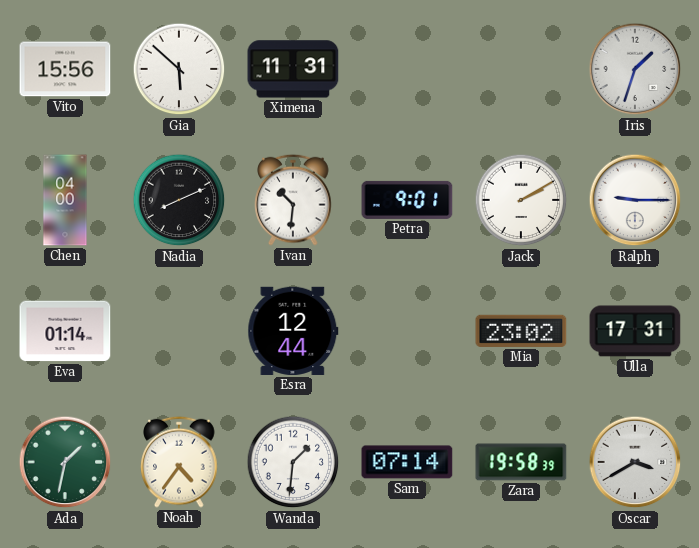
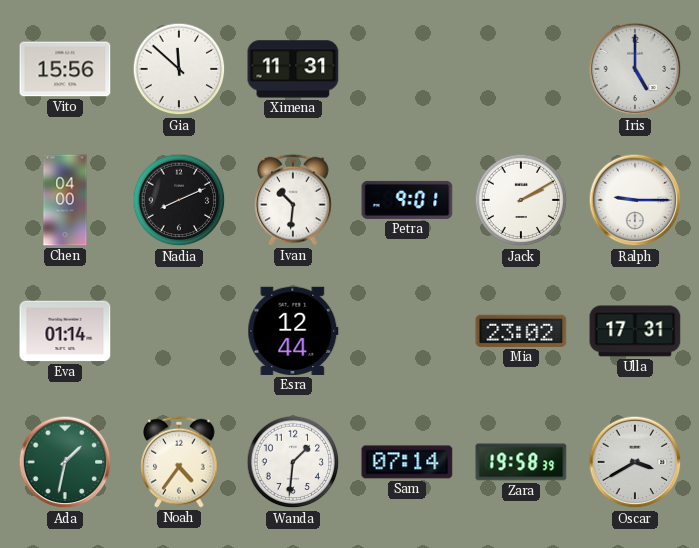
Gia: 5:52 -> 11:52 (179, 69)
Iris: 1:33 -> 5:00 (635, 69)
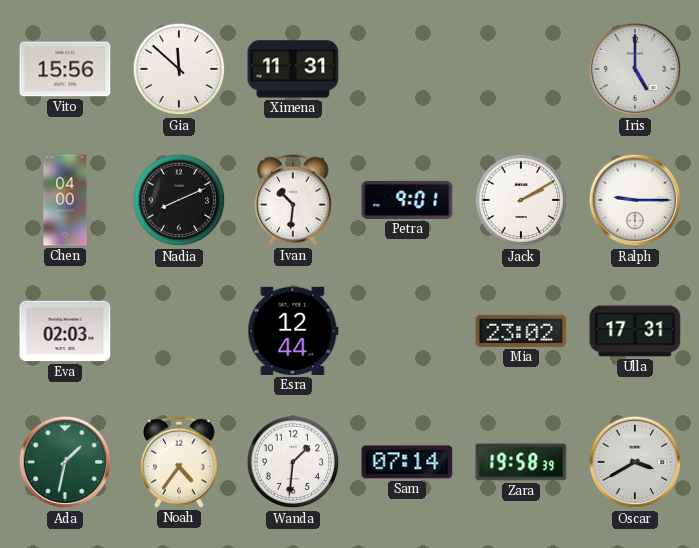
Eva: 01:14 -> 02:03 (65, 331)
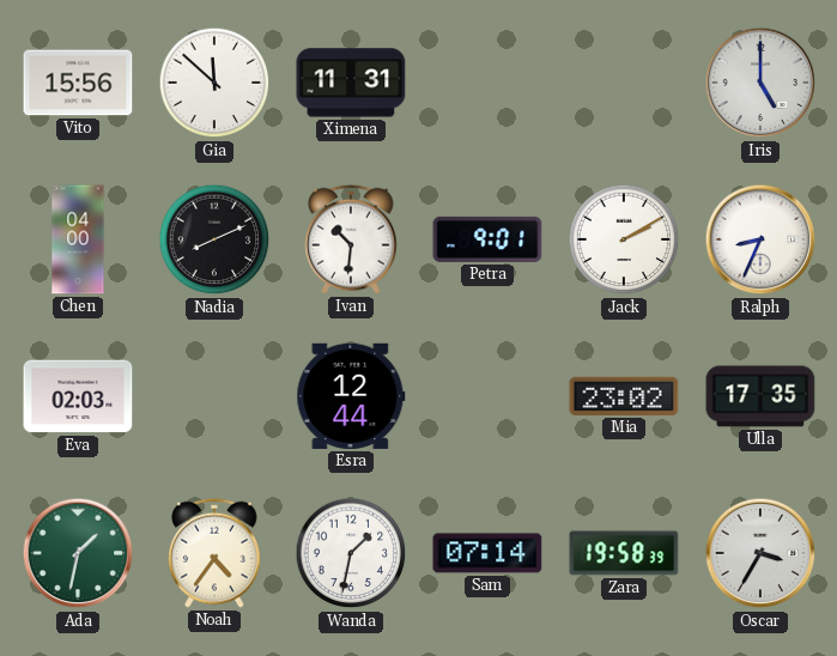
Ralph: 9:15 -> 8:34 (760, 239)
Ulla: 17:31 -> 17:35 (760, 396)
Wanda: 1:31 -> 1:32 (351, 553)
Oscar: 3:40 -> 3:35 (760, 553)
